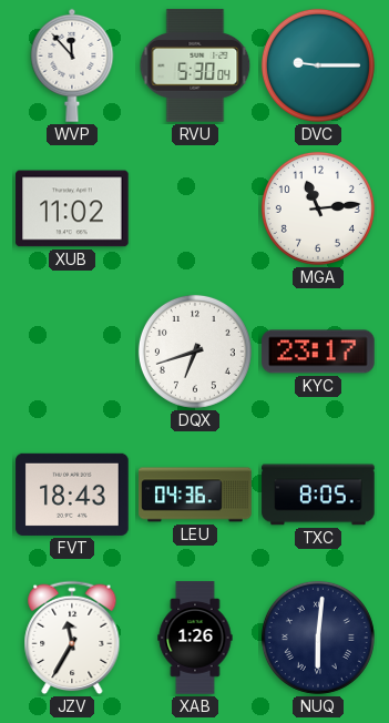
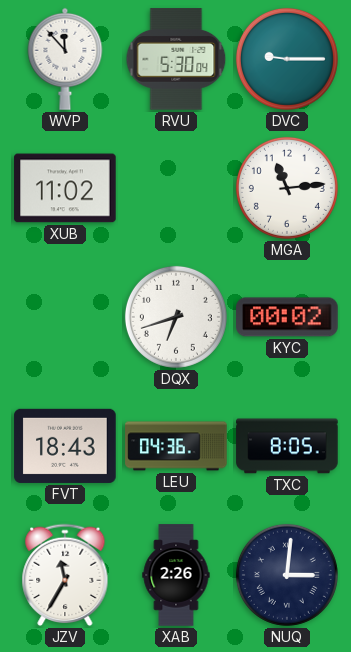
KYC: 23:17 -> 00:02 (287, 317)
XAB: 1:26 -> 2:26 (176, 575)
NUQ: 6:01 -> 3:01 (287, 575)
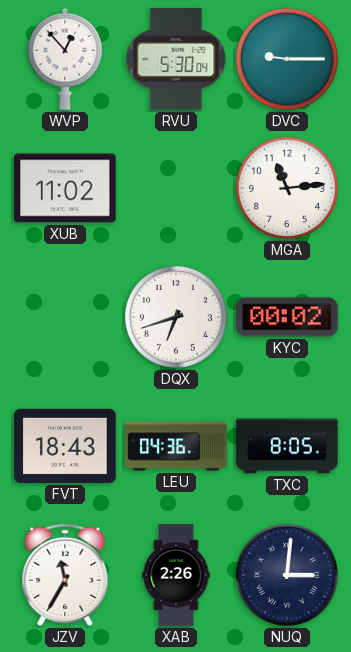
WVP: 11:53 -> 12:53 (65, 59)
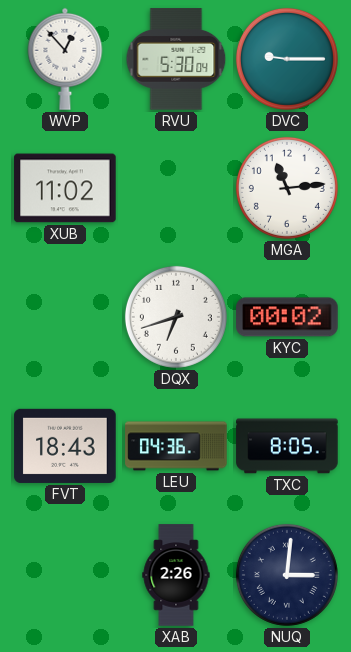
JZV: 11:35 -> none (65, 575)
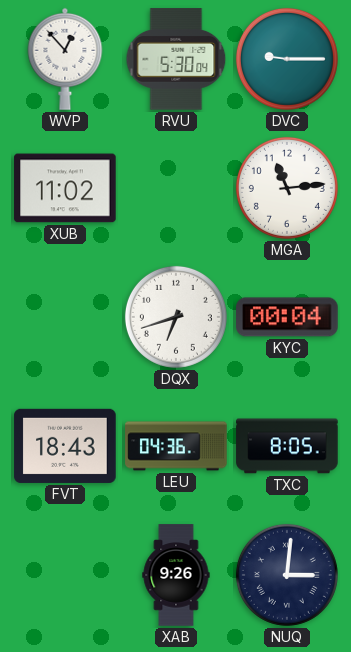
KYC: 00:02 -> 00:04 (287, 317)
XAB: 2:26 -> 9:26 (176, 575)
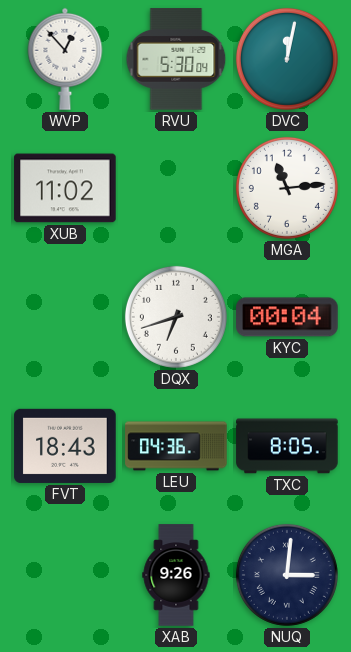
DVC: 9:15 -> 12:02 (287, 59)
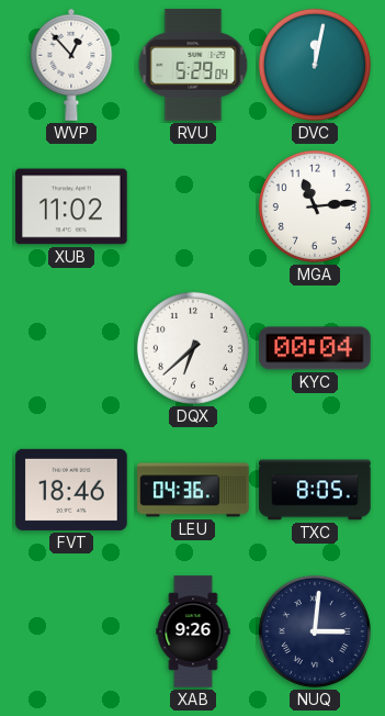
RVU: 5:30 -> 5:29 (193, 65)
DQX: 6:42 -> 6:38 (193, 348)
FVT: 18:43 -> 18:46 (71, 490)
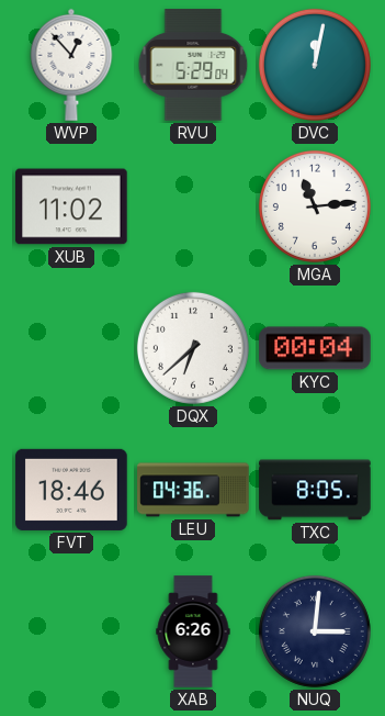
XAB: 9:26 -> 6:26 (193, 631)
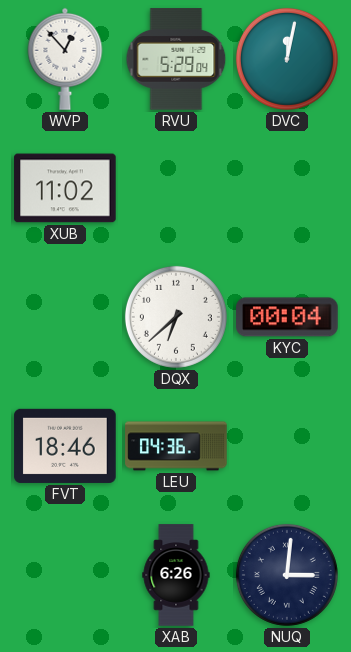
MGA: 11:14 -> none (315, 206)
TXC: 8:05 -> none (315, 490)
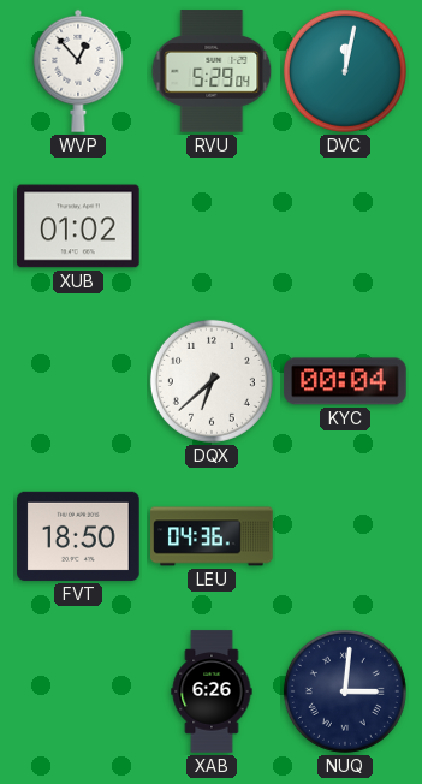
XUB: 11:02 -> 01:02 (78, 226)
FVT: 18:46 -> 18:50 (78, 536)
